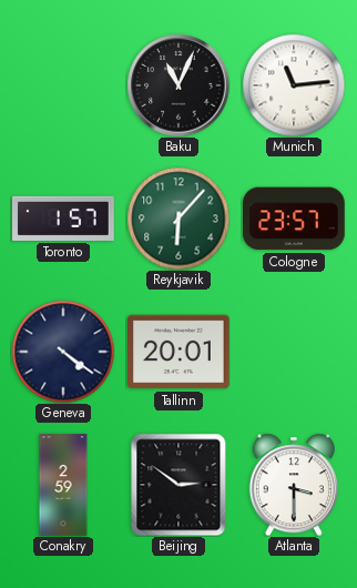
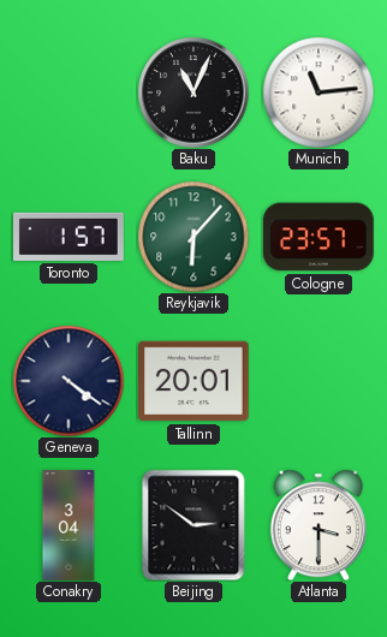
Conakry: 2:59 -> 3:04 (69, 525)
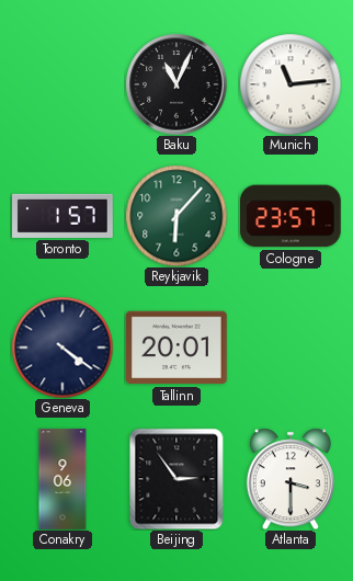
Conakry: 3:04 -> 9:06 (62, 479)
Beijing: 2:51 -> 2:54 (176, 479)
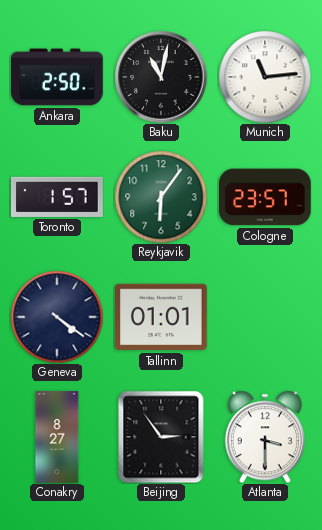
Ankara: none -> 2:50 (57, 77)
Baku: 11:04 -> 11:02 (161, 77)
Reykjavik: 6:07 -> 6:06 (161, 197)
Tallinn: 20:01 -> 01:01 (162, 317)
Conakry: 9:06 -> 8:27 (57, 437)
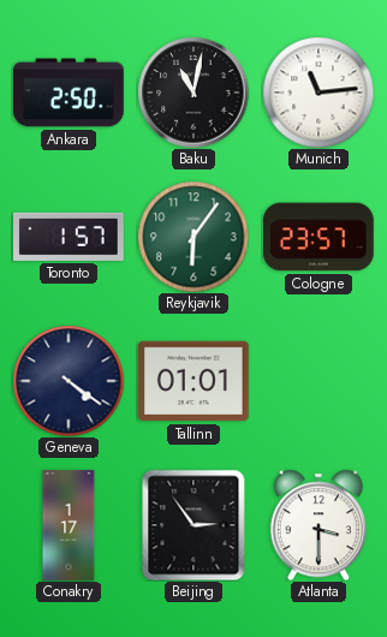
Conakry: 8:27 -> 1:17 (69, 525)
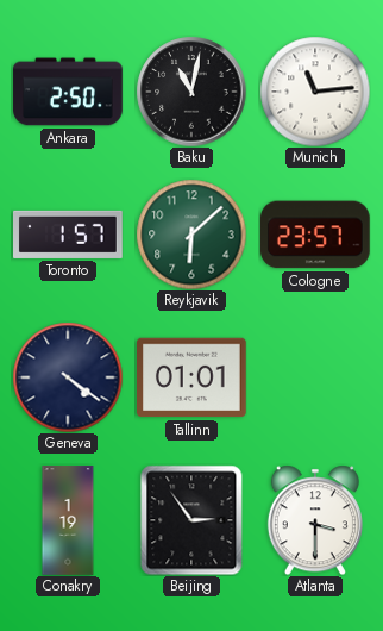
Reykjavik: 6:06 -> 6:08 (191, 235)
Conakry: 1:17 -> 1:19 (68, 520)
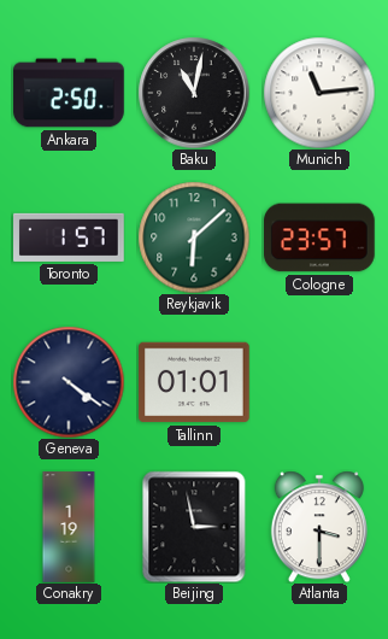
Beijing: 2:54 -> 2:58 (194, 527)
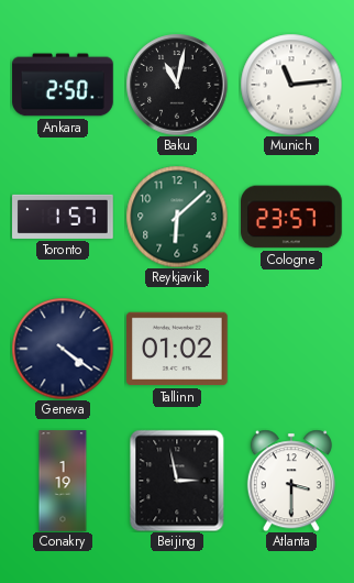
Tallinn: 01:01 -> 01:02 (178, 349)
